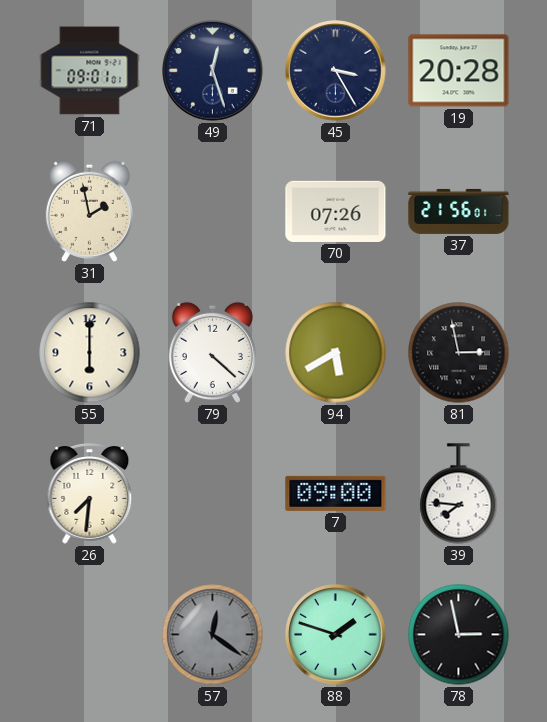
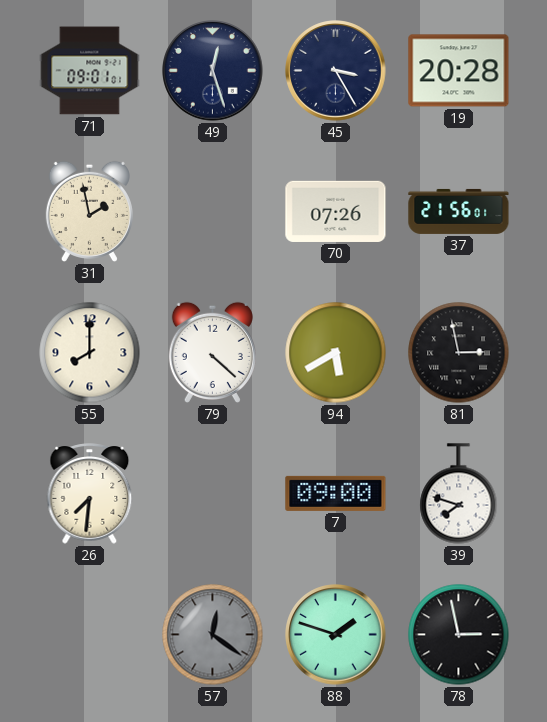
55: 6:00 -> 8:00 (90, 353)
39: 7:46 -> 7:48 (459, 494)
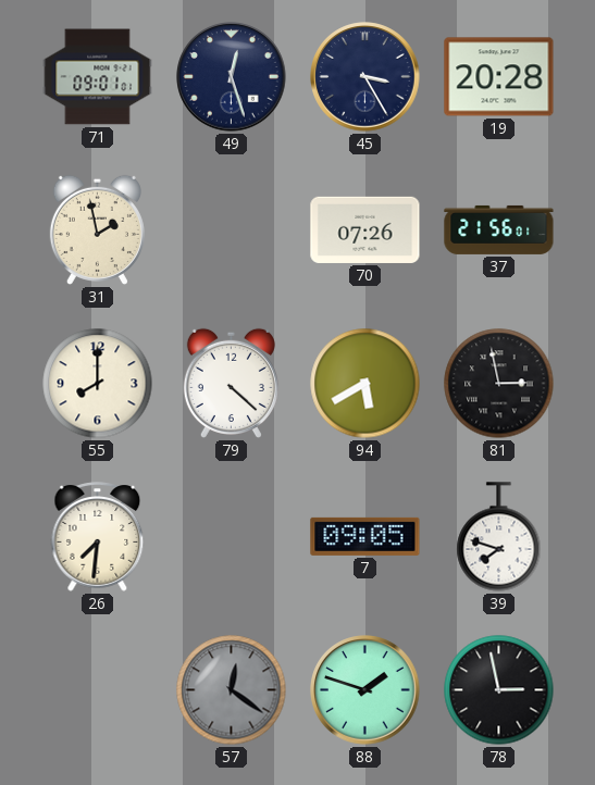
7: 09:00 -> 09:05 (365, 536)
